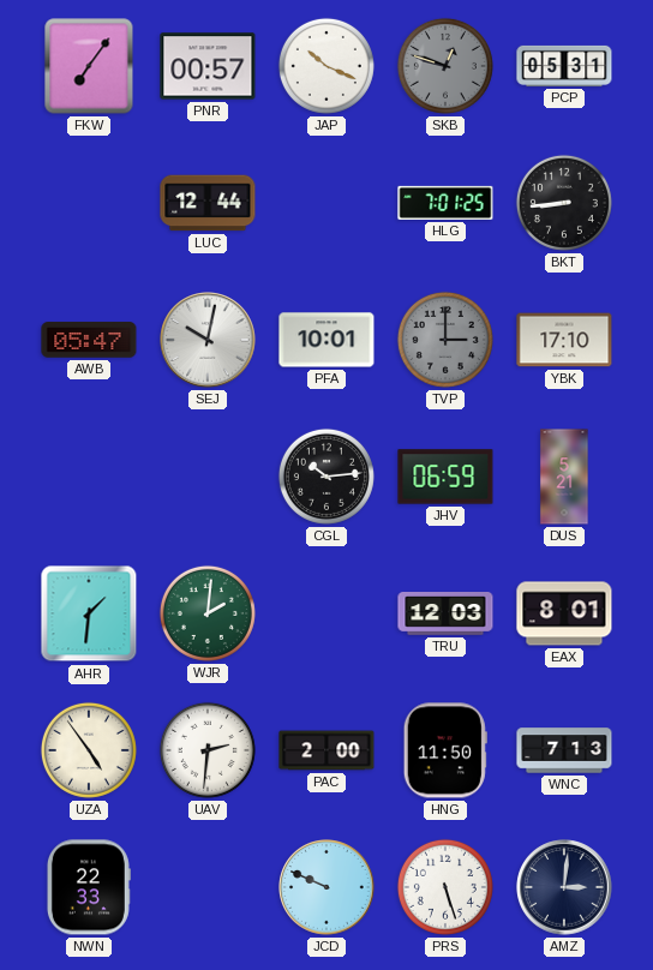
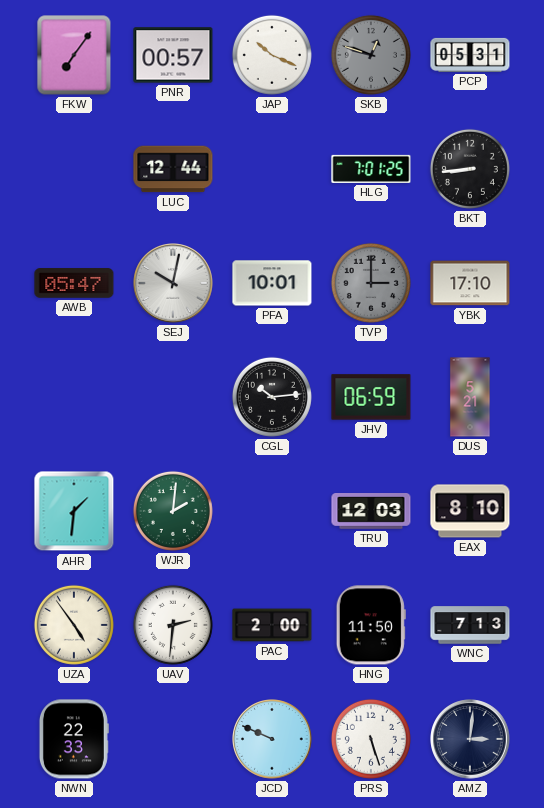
EAX: 8:01 -> 8:10 (470, 511)
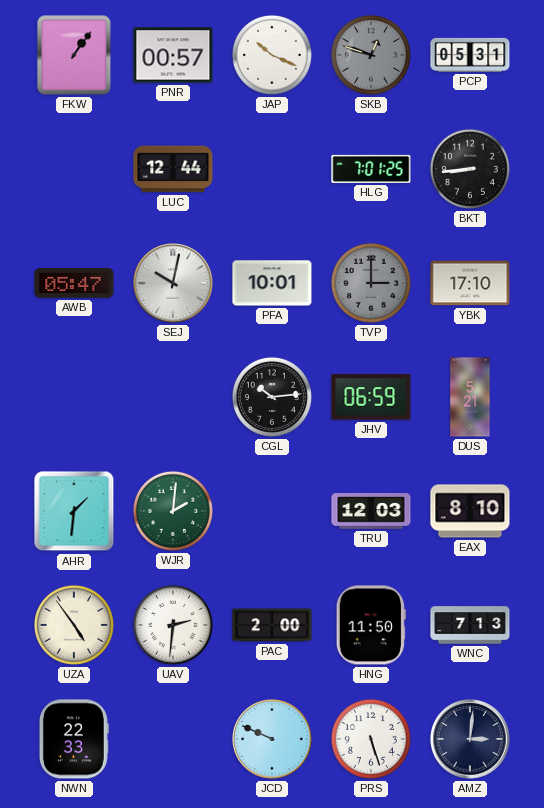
FKW: 7:06 -> 1:06 (74, 55)
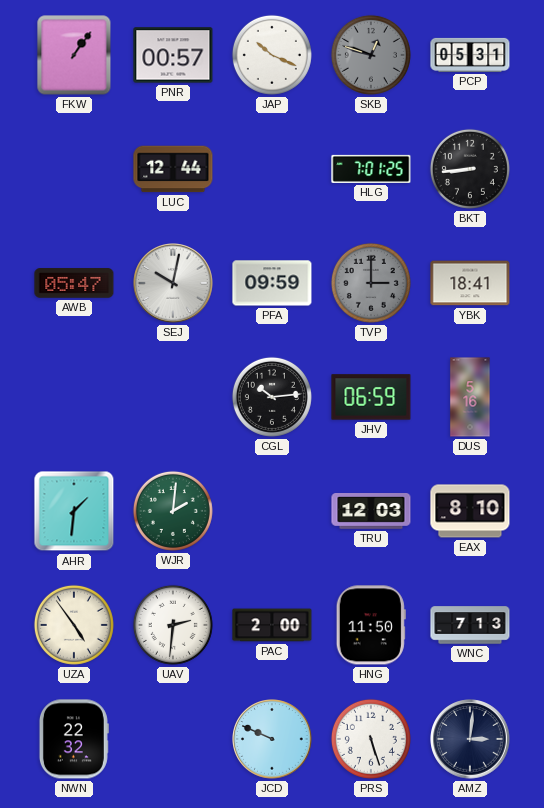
PFA: 10:01 -> 09:59 (272, 283)
YBK: 17:10 -> 18:41 (470, 283)
DUS: 5:21 -> 5:16 (470, 397)
NWN: 22:33 -> 22:32 (73, 739)
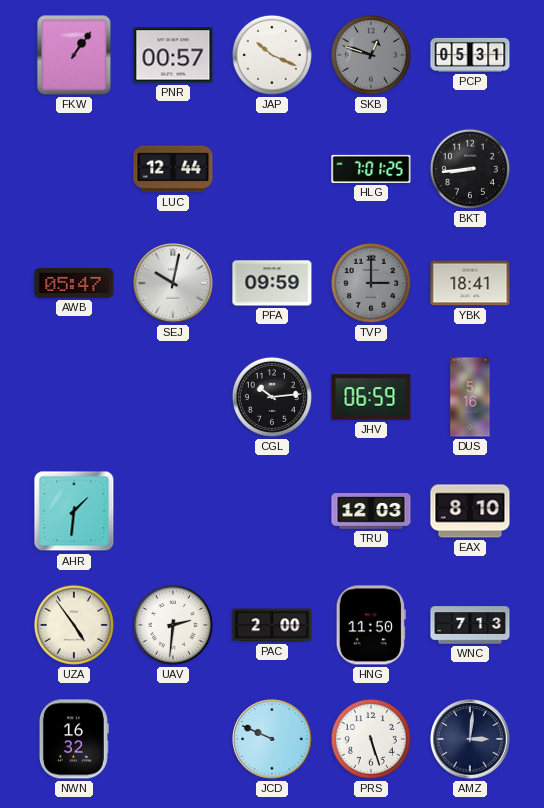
WJR: 2:01 -> none (173, 511)
NWN: 22:32 -> 16:32 (73, 739)
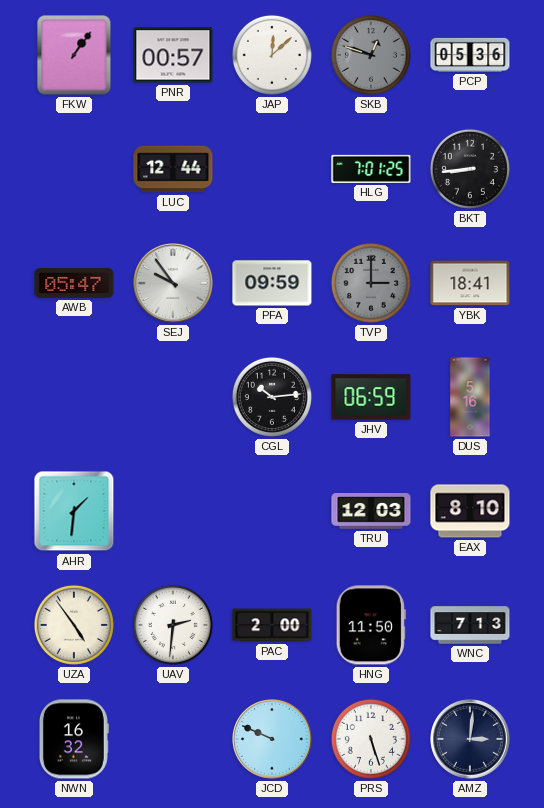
JAP: 10:19 -> 12:08 (272, 55)
PCP: 05:31 -> 05:36 (470, 55)
SEJ: 10:02 -> 9:54 (173, 283)
